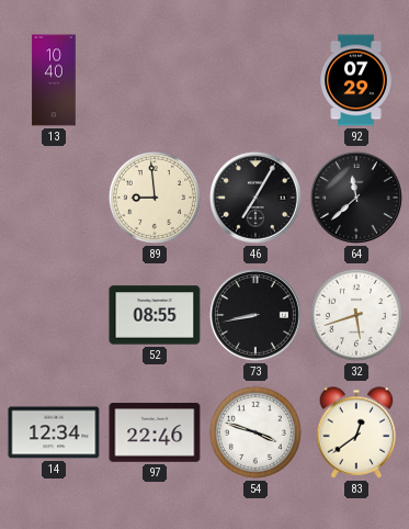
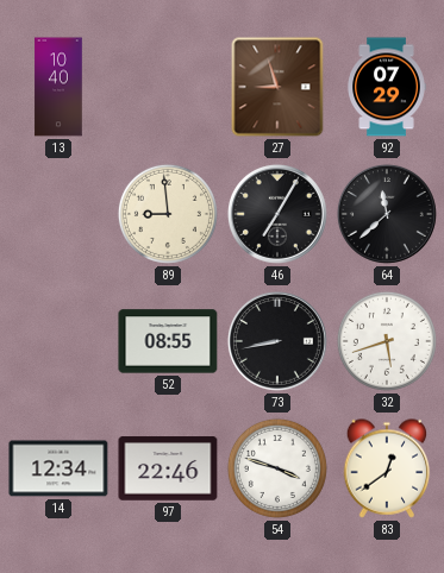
27: none -> 8:57 (277, 87)
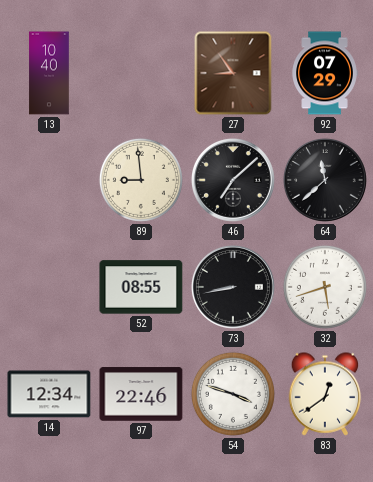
27: 8:57 -> 8:54 (233, 73)
46: 7:05 -> 7:08 (233, 180)
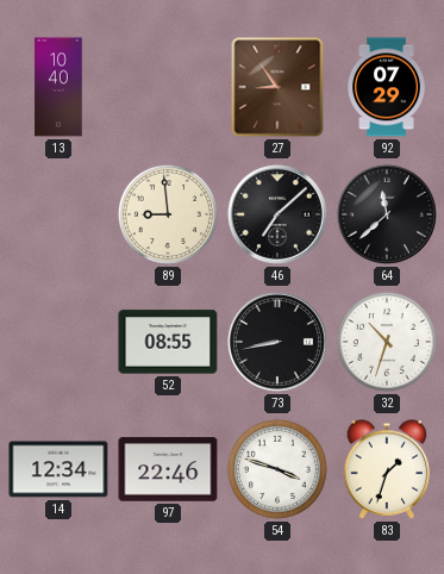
32: 5:42 -> 10:33 (387, 342)
83: 12:39 -> 1:33 (387, 469)
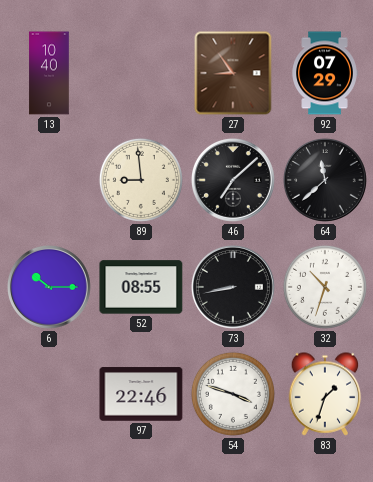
6: none -> 10:15 (49, 287)
14: 12:34 -> none (58, 469)
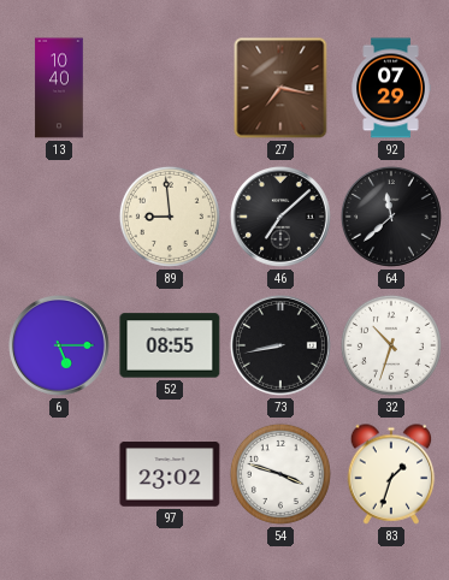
27: 8:54 -> 7:17 (280, 88)
6: 10:15 -> 5:15 (59, 345)
97: 22:46 -> 23:02 (170, 474)
